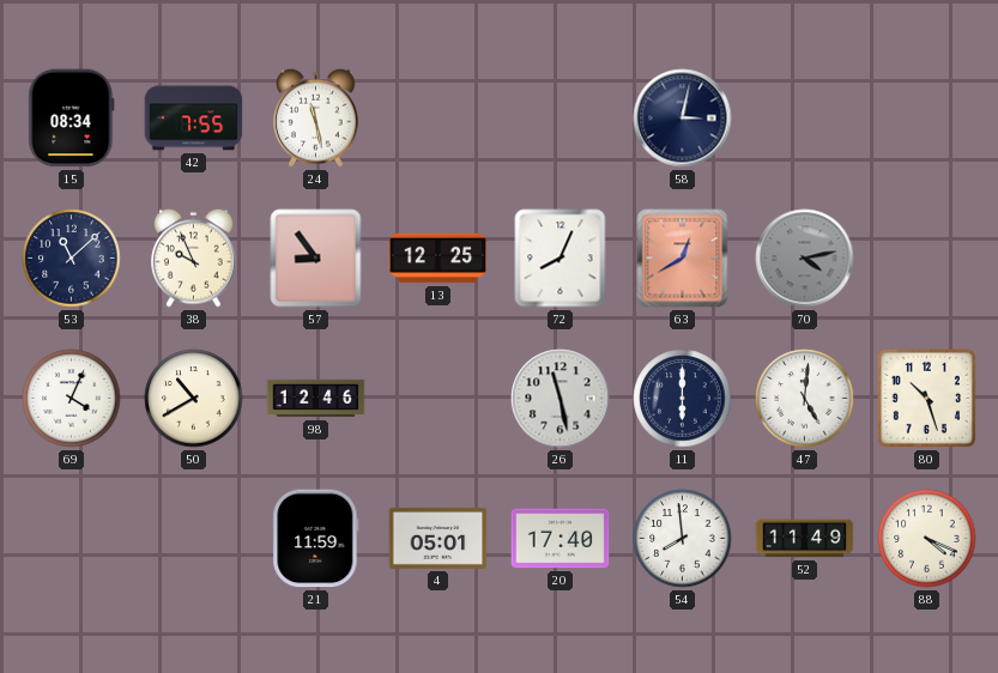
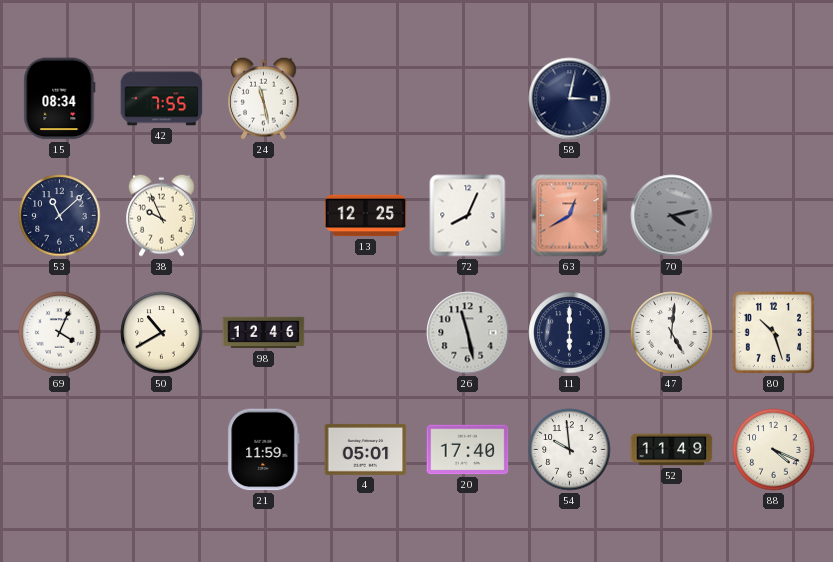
57: 8:54 -> none (316, 259)
54: 7:59 -> 9:59 (570, 450)
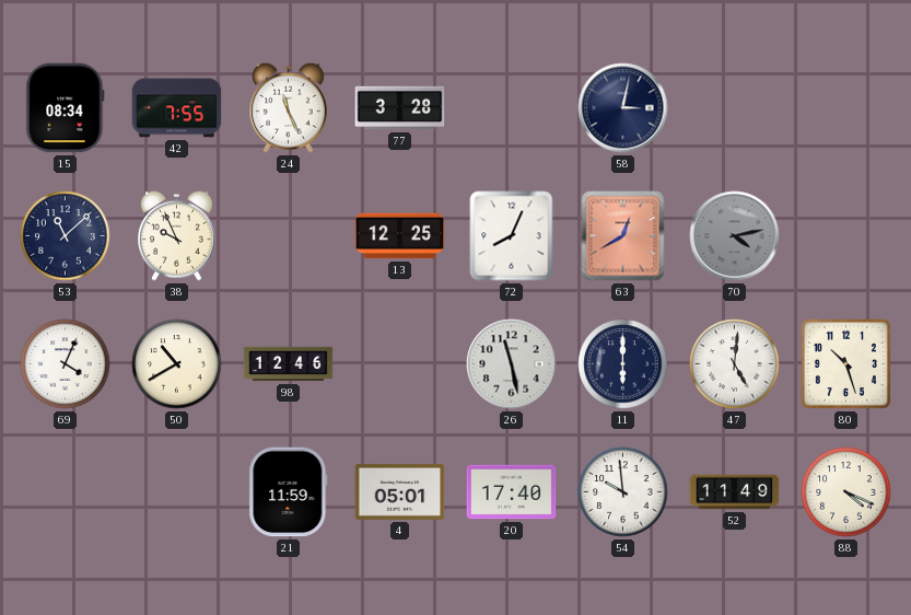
24: 11:28 -> 11:26 (289, 107)
77: none -> 3:28 (400, 108)
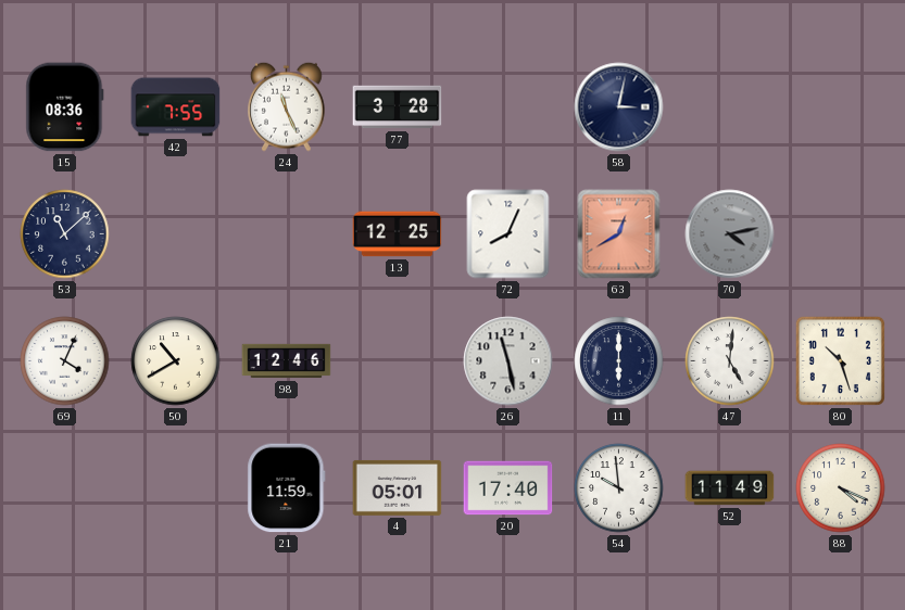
15: 08:34 -> 08:36 (65, 107)
38: 9:56 -> none (177, 235)
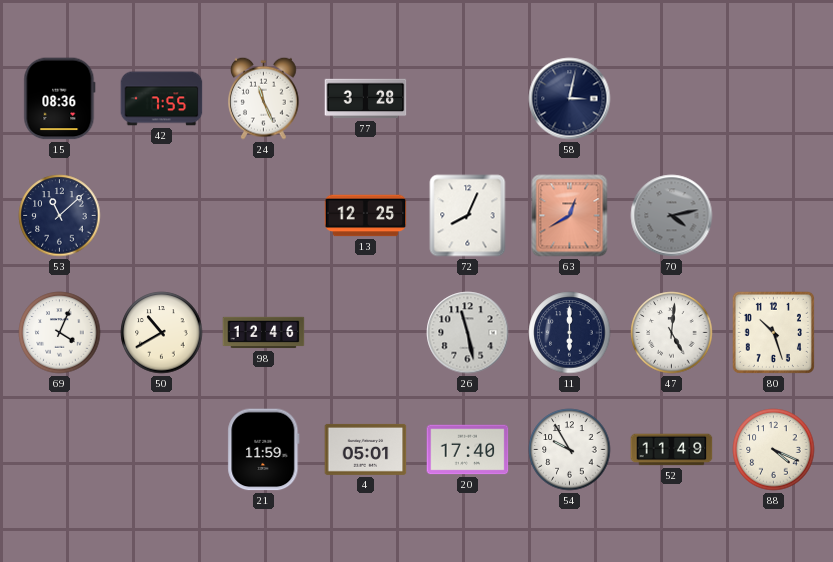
54: 9:59 -> 9:55 (570, 450)
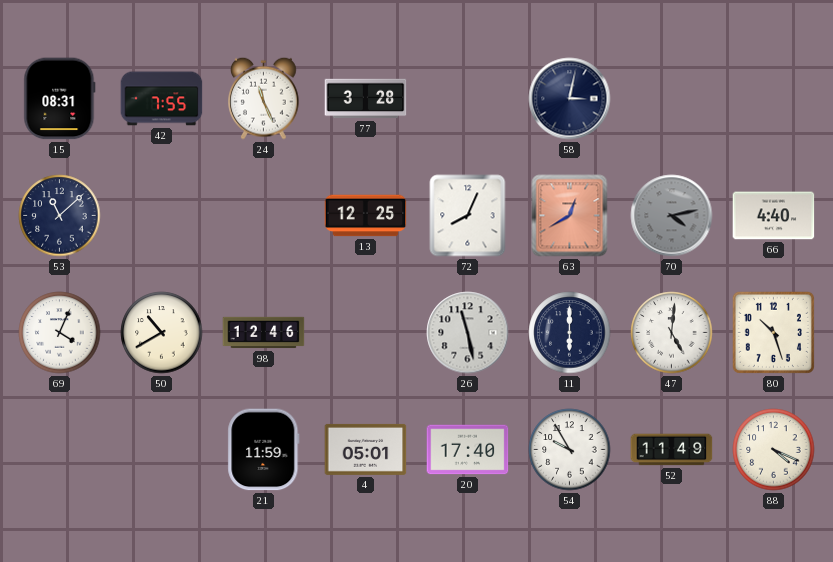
15: 08:36 -> 08:31 (60, 99)
66: none -> 4:40 (774, 216)
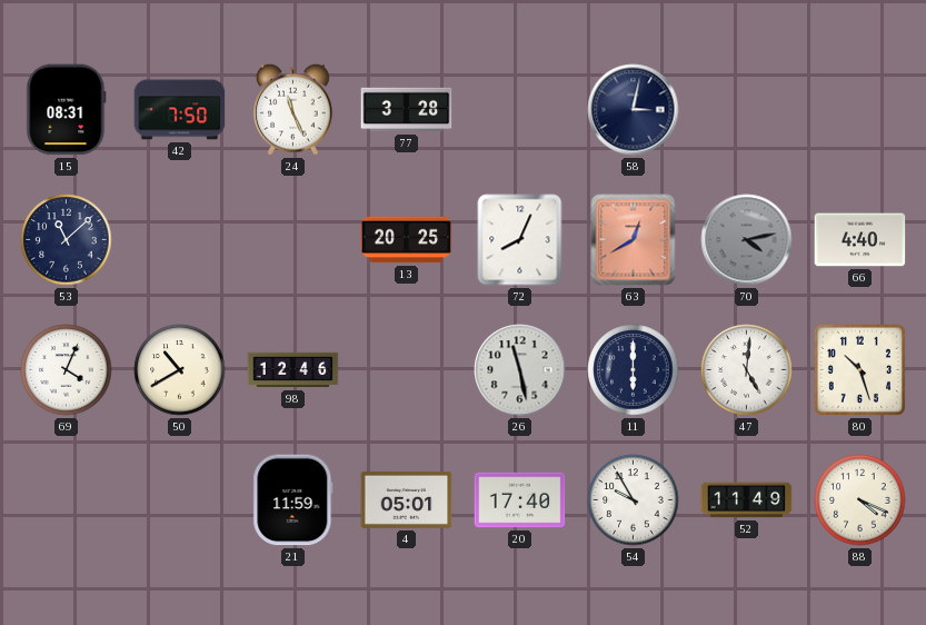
42: 7:55 -> 7:50 (180, 110)
13: 12:25 -> 20:25 (407, 240)
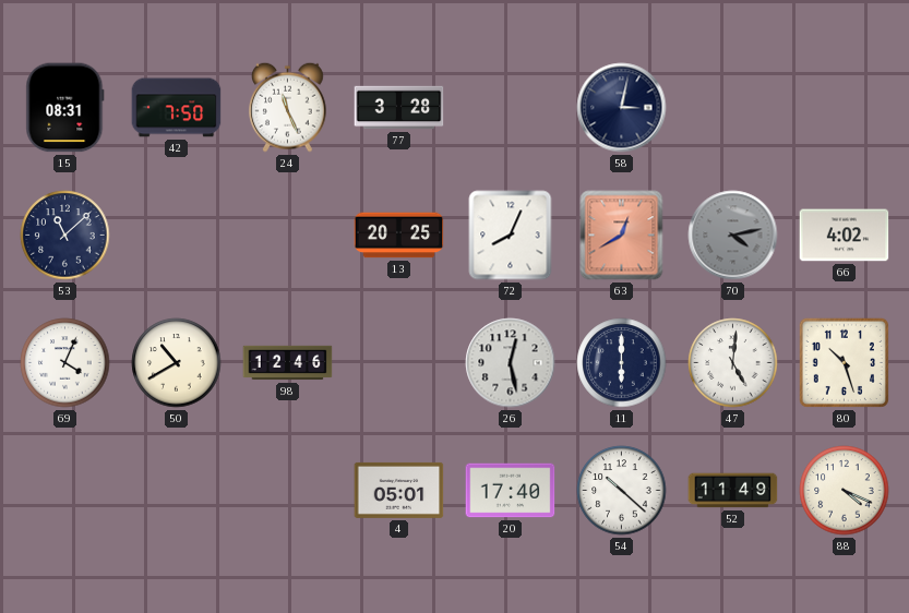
66: 4:40 -> 4:02 (845, 236)
26: 11:28 -> 12:28 (511, 363)
21: 11:59 -> none (293, 500)
54: 9:55 -> 10:22 (622, 491)
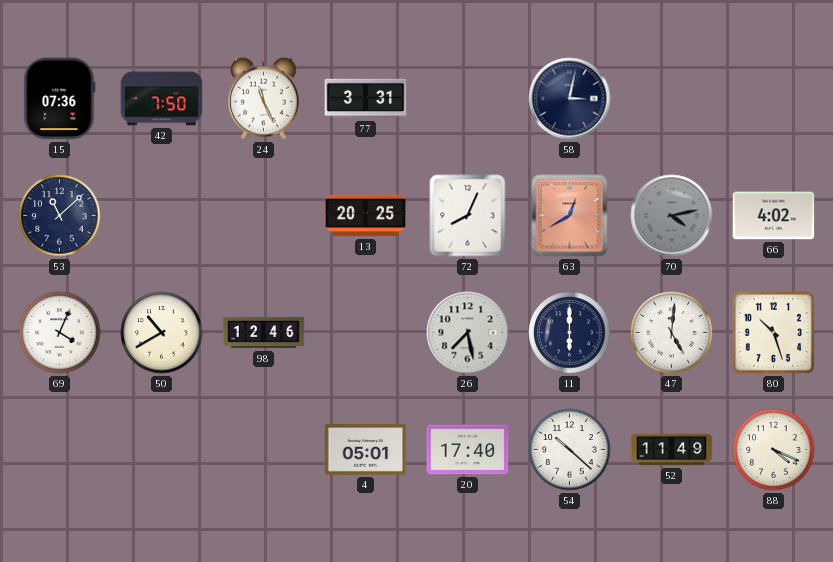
15: 08:31 -> 07:36 (60, 99)
77: 3:28 -> 3:31 (366, 99)
26: 12:28 -> 7:28 (468, 333)
